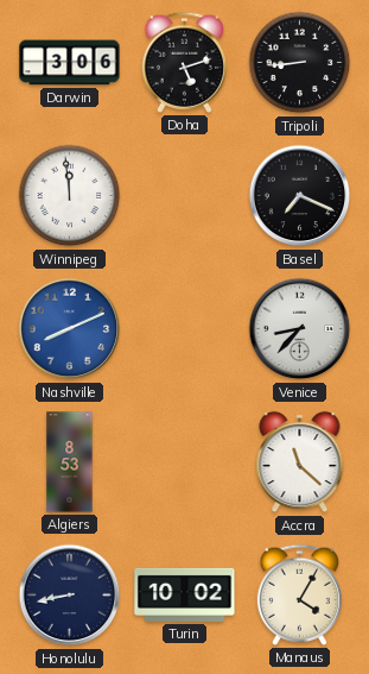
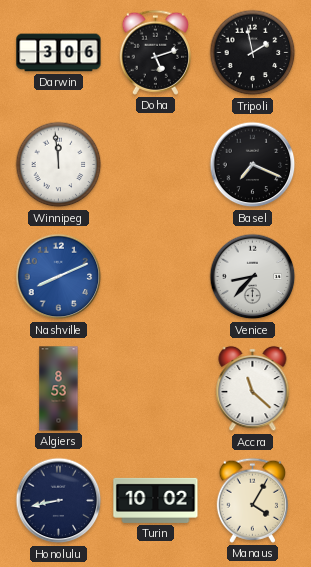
Tripoli: 8:44 -> 1:58 (253, 53)
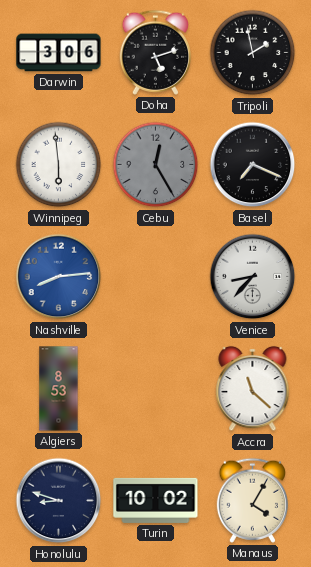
Winnipeg: 11:59 -> 5:59 (59, 165)
Cebu: none -> 12:25 (156, 165)
Nashville: 8:11 -> 8:14 (59, 277)
Honolulu: 8:43 -> 8:48 (59, 501)
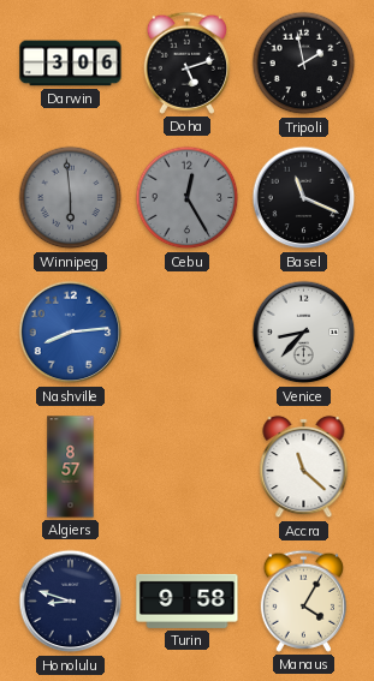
Winnipeg dial: white -> grey (71, 198)
Basel: 7:19 -> 11:19 (304, 198)
Algiers: 8:53 -> 8:57 (71, 467)
Turin: 10:02 -> 9:58 (188, 601)
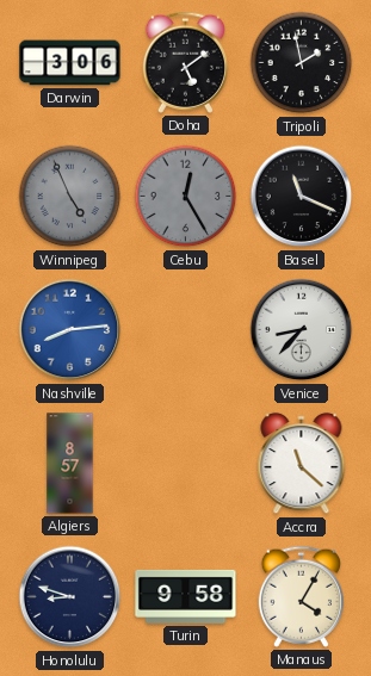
Doha: 5:12 -> 5:09 (185, 62)
Winnipeg: 5:59 -> 4:56 (70, 197)
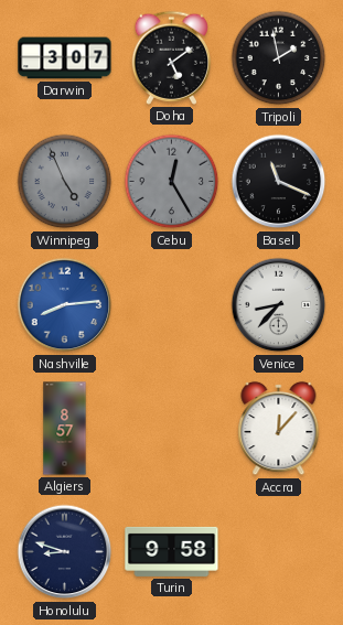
Darwin: 3:06 -> 3:07 (65, 58)
Accra: 11:22 -> 12:07 (279, 429)
Manaus: 4:05 -> none (301, 596)
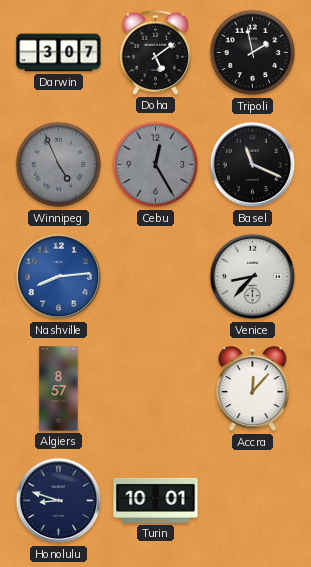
Turin: 9:58 -> 10:01 (156, 500)
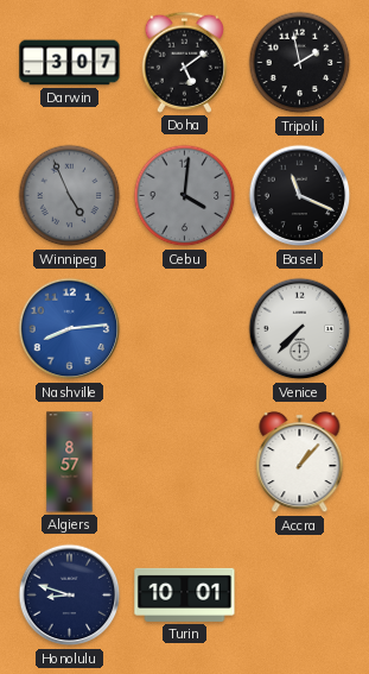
Cebu: 12:25 -> 4:01 (185, 196)
Venice: 8:37 -> 7:37 (300, 329)
Accra: 12:07 -> 1:07 (300, 462)
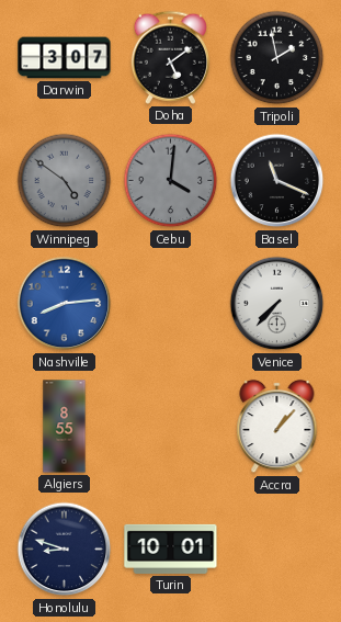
Winnipeg: 4:56 -> 4:51 (65, 181)
Algiers: 8:57 -> 8:55 (65, 427)
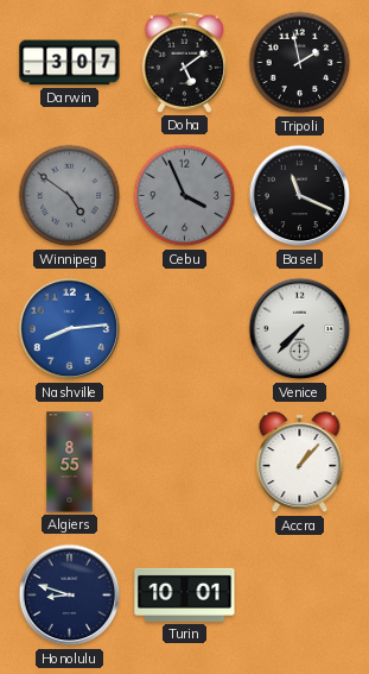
Cebu: 4:01 -> 3:56 (185, 196)
